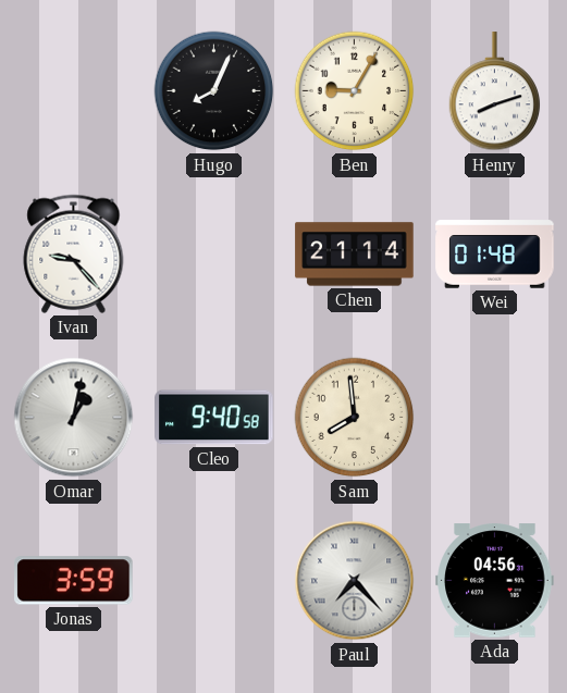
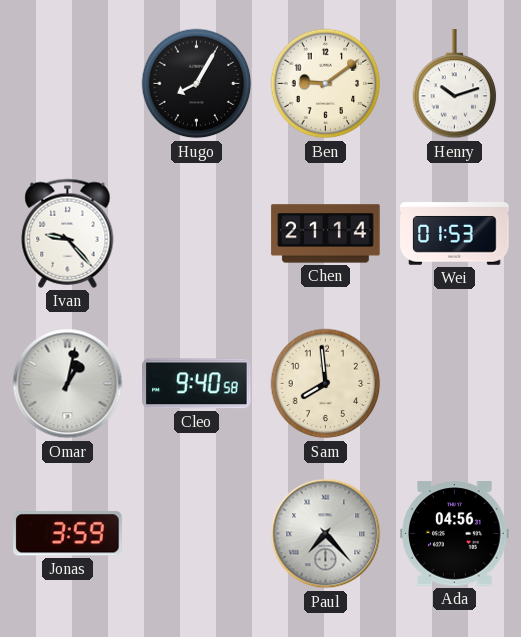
Hugo: 8:04 -> 8:05 (197, 84)
Ben: 9:05 -> 9:09 (326, 84)
Henry: 8:12 -> 10:12 (455, 84)
Wei: 01:48 -> 01:53 (455, 234)
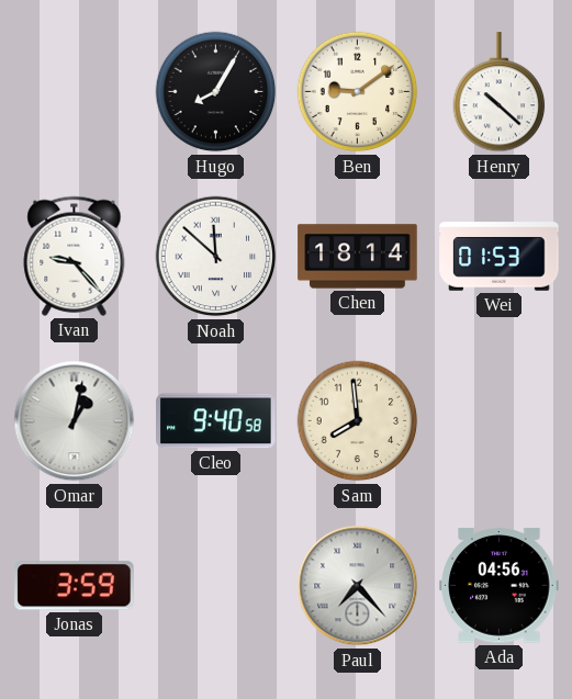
Henry: 10:12 -> 10:22 (500, 92)
Noah: none -> 11:52 (216, 257)
Chen: 21:14 -> 18:14 (358, 257)
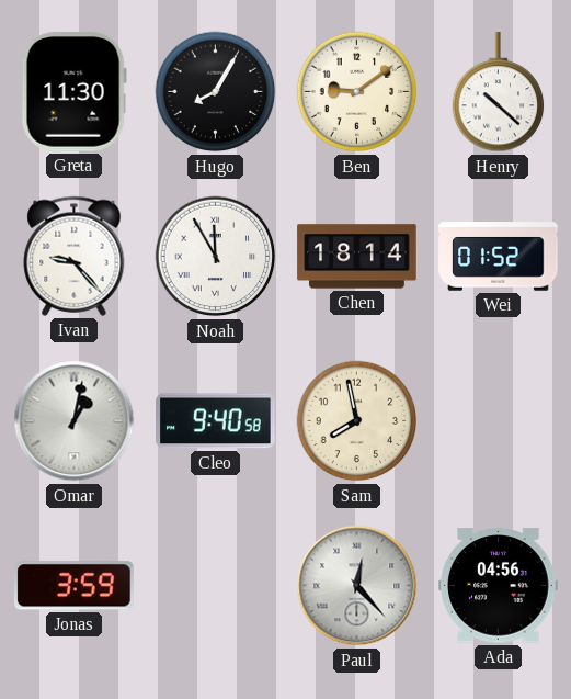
Greta: none -> 11:30 (73, 92)
Noah: 11:52 -> 11:55 (216, 257)
Wei: 01:53 -> 01:52 (499, 257)
Sam: 7:59 -> 7:58 (357, 421)
Paul: 7:23 -> 12:23 (357, 586)
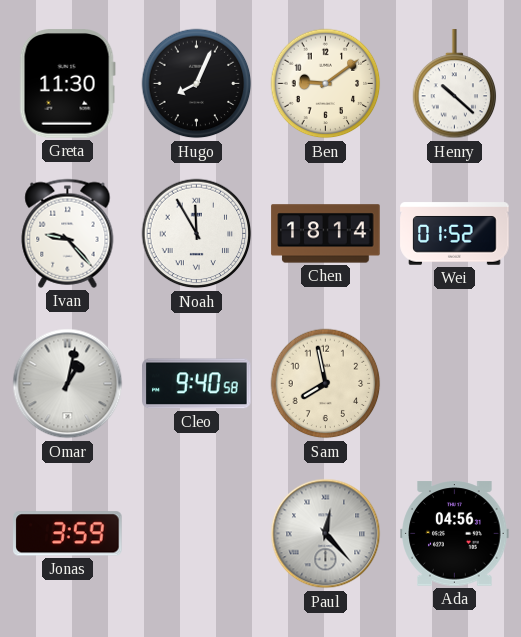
Hugo: 8:05 -> 8:04 (197, 84)
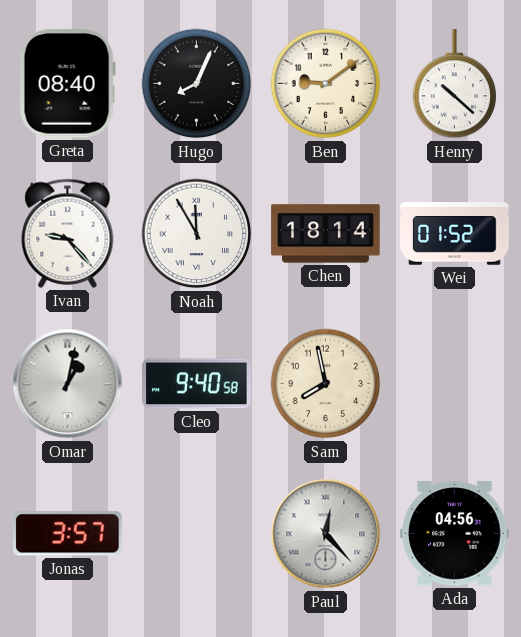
Greta: 11:30 -> 08:40 (67, 84)
Jonas: 3:59 -> 3:57 (68, 534)
